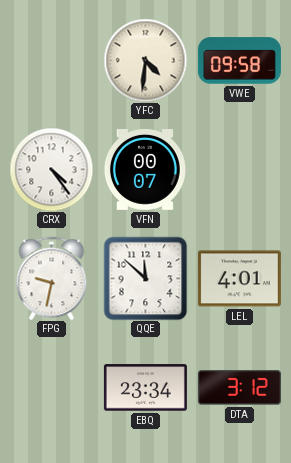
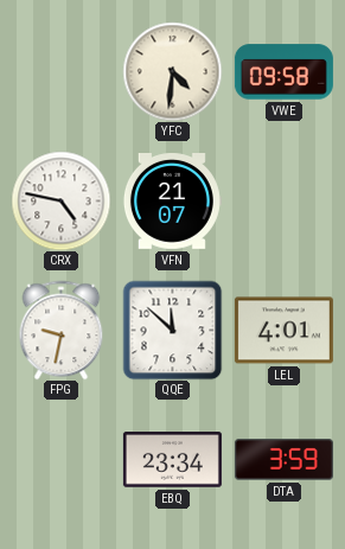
CRX: 4:24 -> 4:47 (60, 200)
VFN: 00:07 -> 21:07 (172, 202)
DTA: 3:12 -> 3:59 (283, 460)
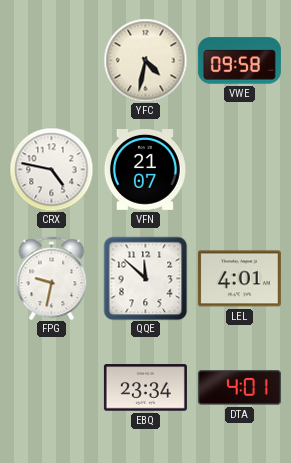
YFC: 4:31 -> 4:32 (145, 60)
DTA: 3:59 -> 4:01 (239, 388)
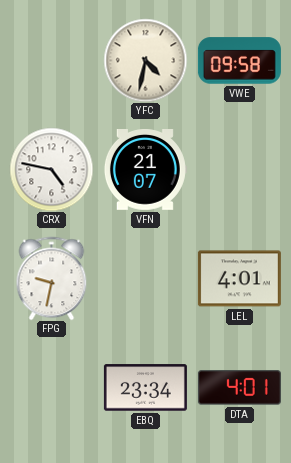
QQE: 11:52 -> none (145, 278)
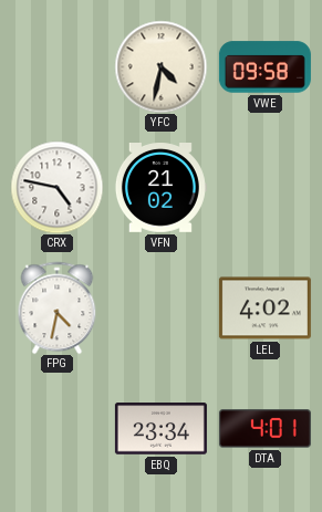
VFN: 21:07 -> 21:02 (160, 188)
FPG: 9:32 -> 4:32 (58, 307)
LEL: 4:01 -> 4:02 (264, 309)
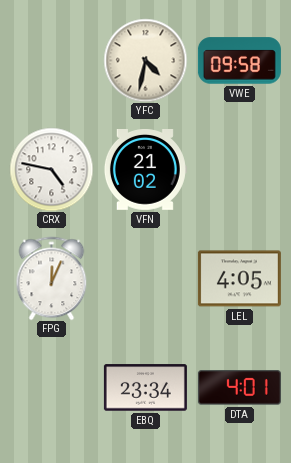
FPG: 4:32 -> 12:04 (52, 278)
LEL: 4:02 -> 4:05 (239, 279)
